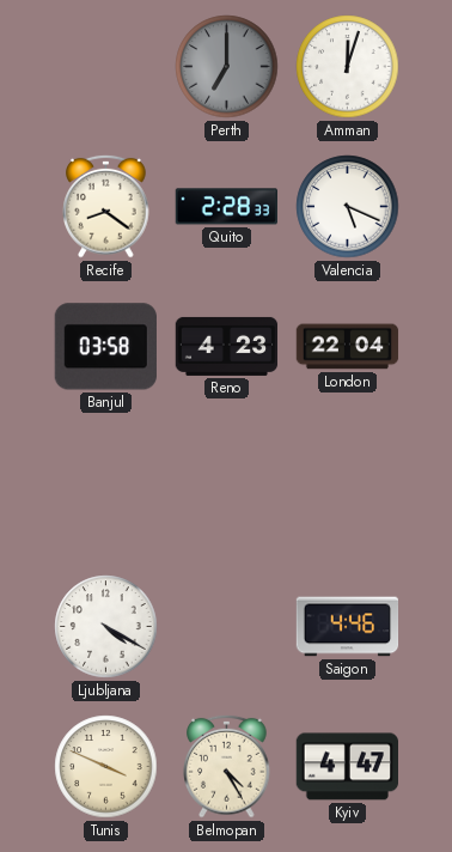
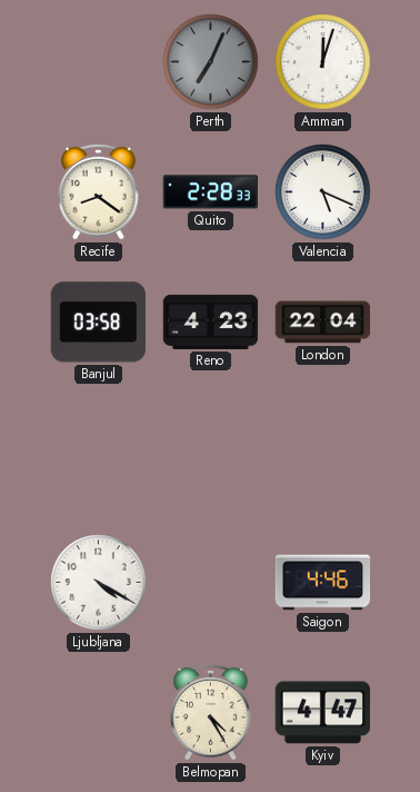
Perth: 7:00 -> 7:04 (211, 62)
Tunis: 3:49 -> none (106, 767)
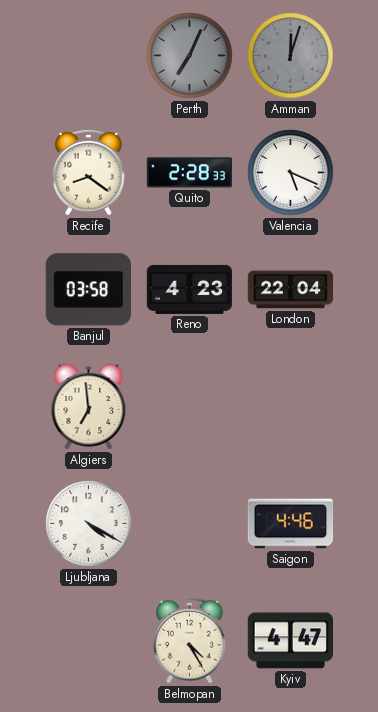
Amman dial: white -> grey (291, 56)
Algiers: none -> 6:59 (89, 407)
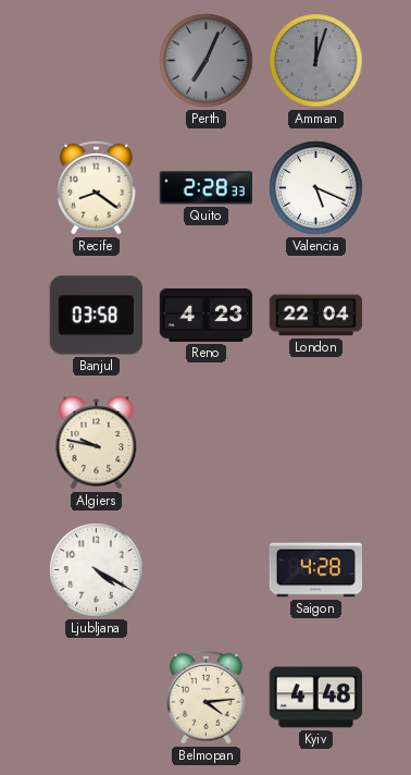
Algiers: 6:59 -> 9:47 (97, 443)
Saigon: 4:46 -> 4:28 (316, 570)
Belmopan: 4:25 -> 4:14 (207, 697)
Kyiv: 4:47 -> 4:48 (315, 698)
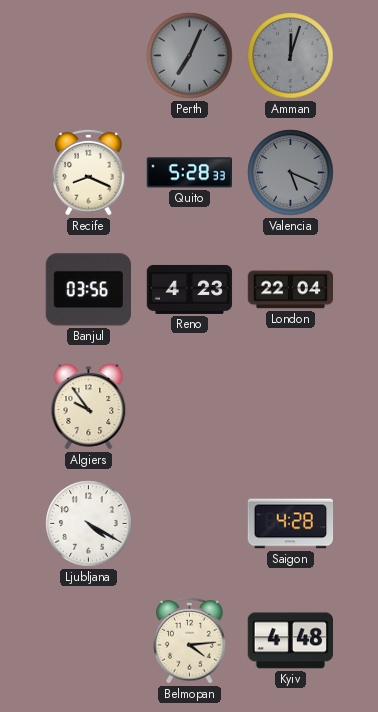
Recife: 8:21 -> 8:19 (89, 172)
Quito: 2:28 -> 5:28 (190, 173)
Valencia dial: white -> grey (291, 173)
Banjul: 03:58 -> 03:56 (88, 290)
Algiers: 9:47 -> 9:54 (89, 407)
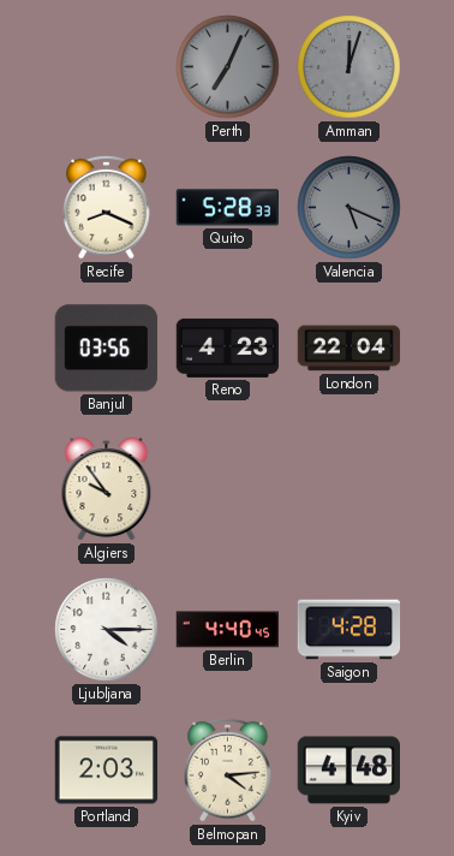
Ljubljana: 4:20 -> 4:15 (107, 630)
Berlin: none -> 4:40 (227, 630)
Portland: none -> 2:03 (107, 771)
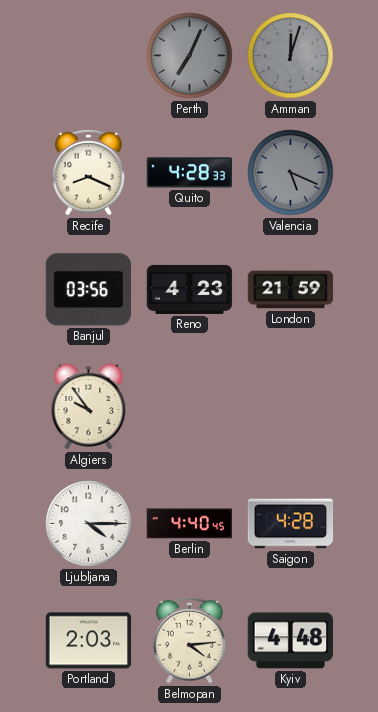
Quito: 5:28 -> 4:28 (190, 173)
London: 22:04 -> 21:59 (291, 290)
